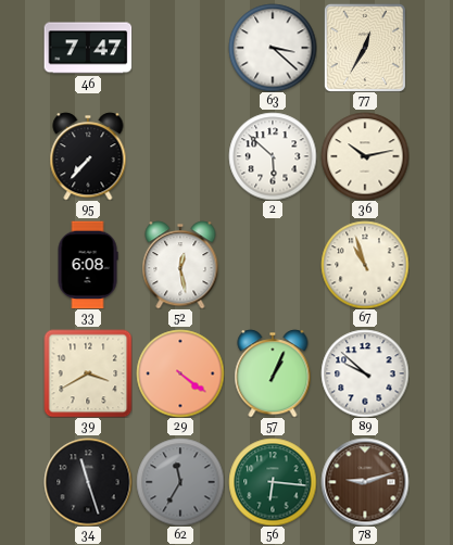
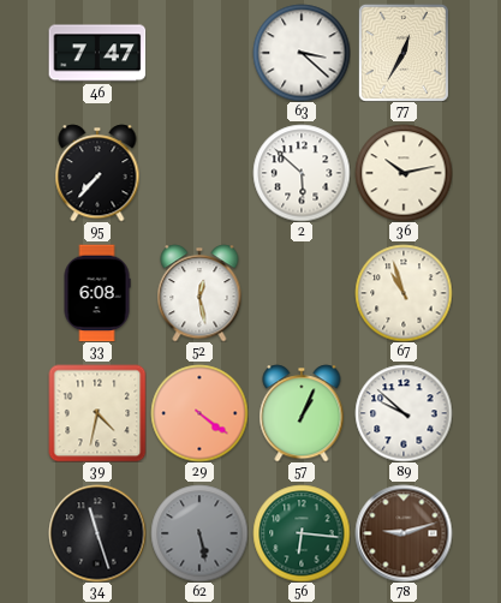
39: 3:40 -> 4:32 (97, 413)
62: 11:35 -> 5:28 (199, 533)
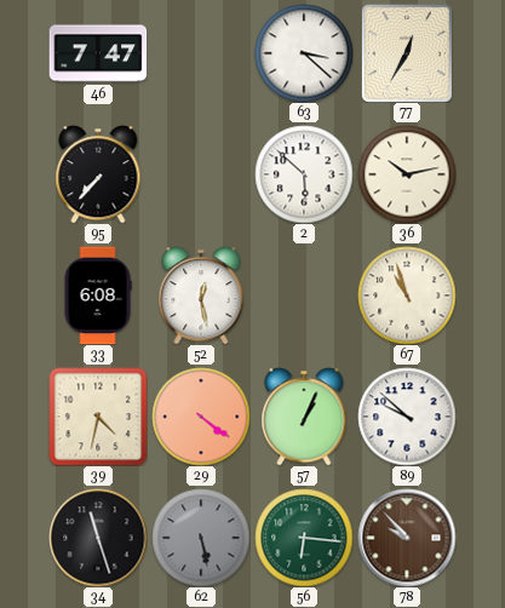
78: 9:12 -> 9:53 (407, 538)
